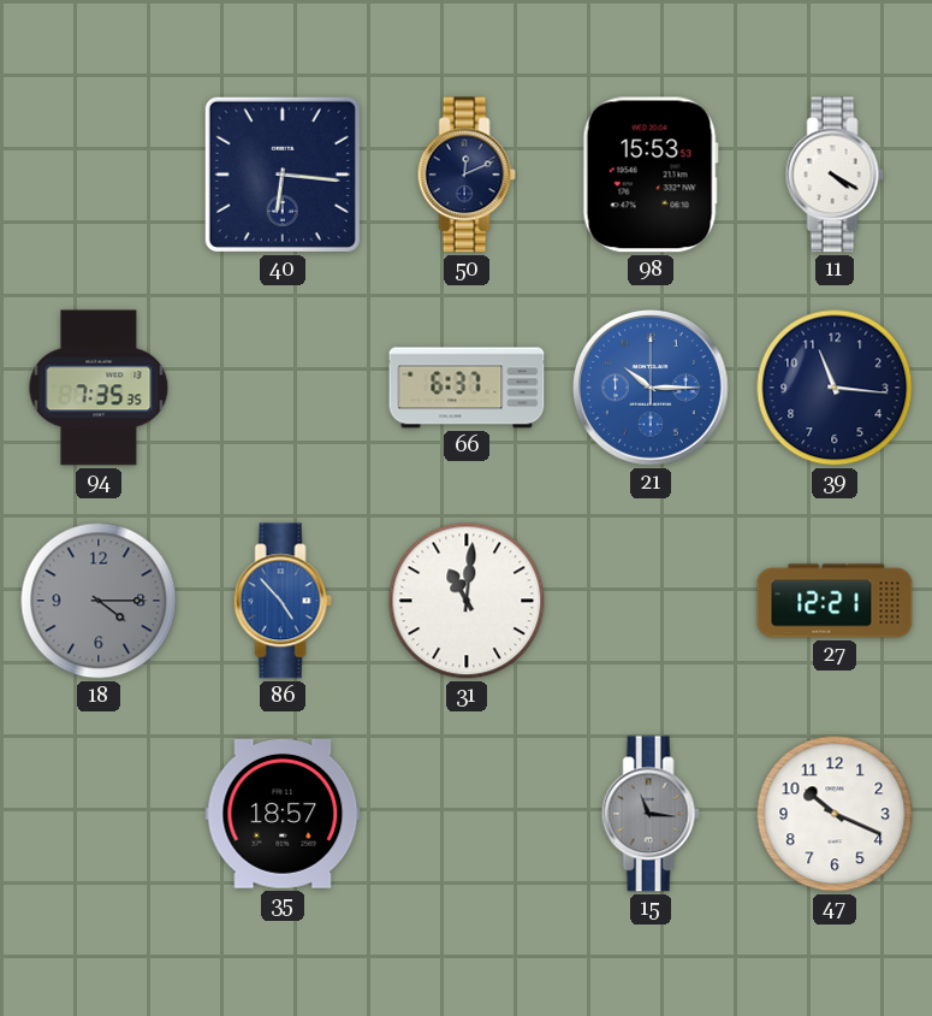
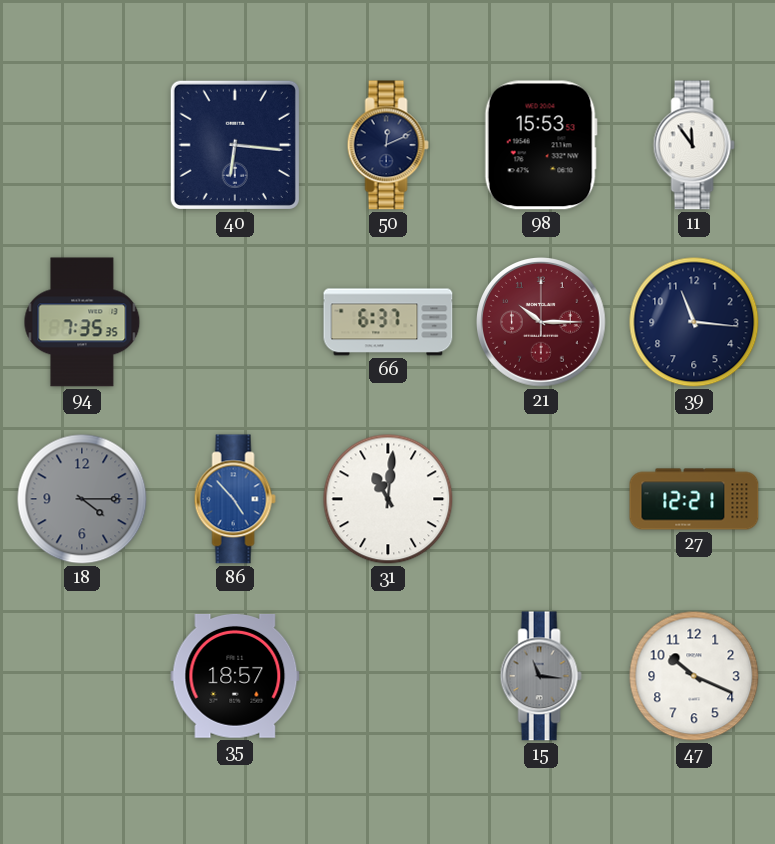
11: 4:20 -> 11:54 (694, 145)
21 dial: blue -> burgundy (542, 323)
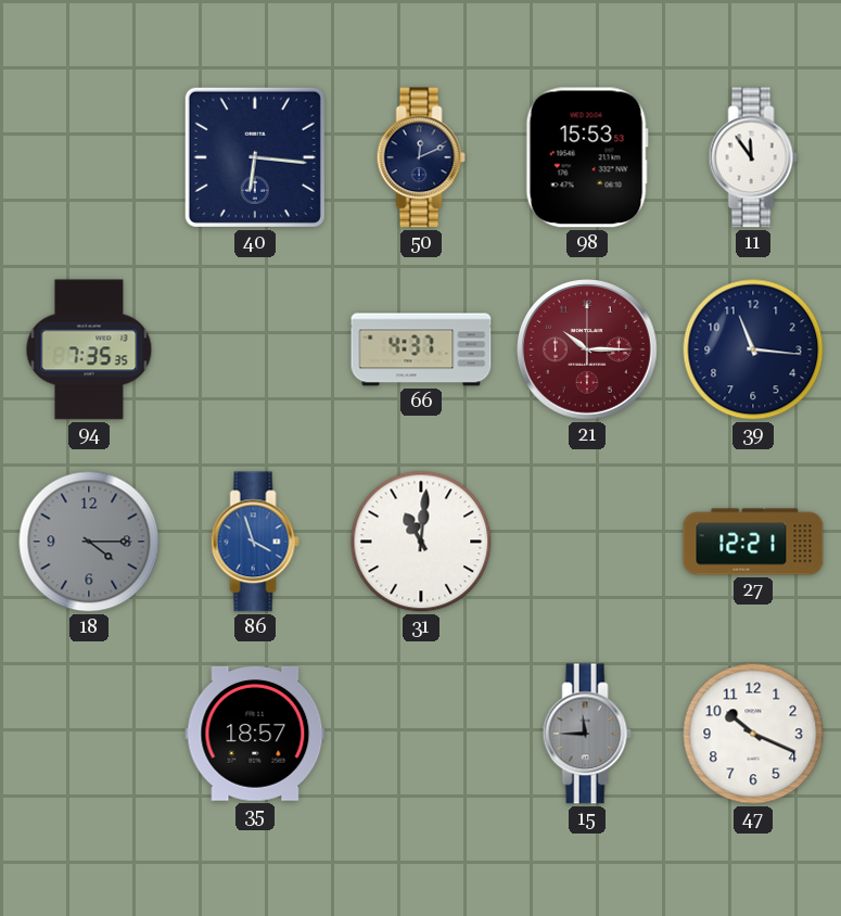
66: 6:37 -> 4:37 (421, 349)
86: 4:53 -> 3:57 (255, 542)
15: 11:16 -> 11:45 (587, 734)
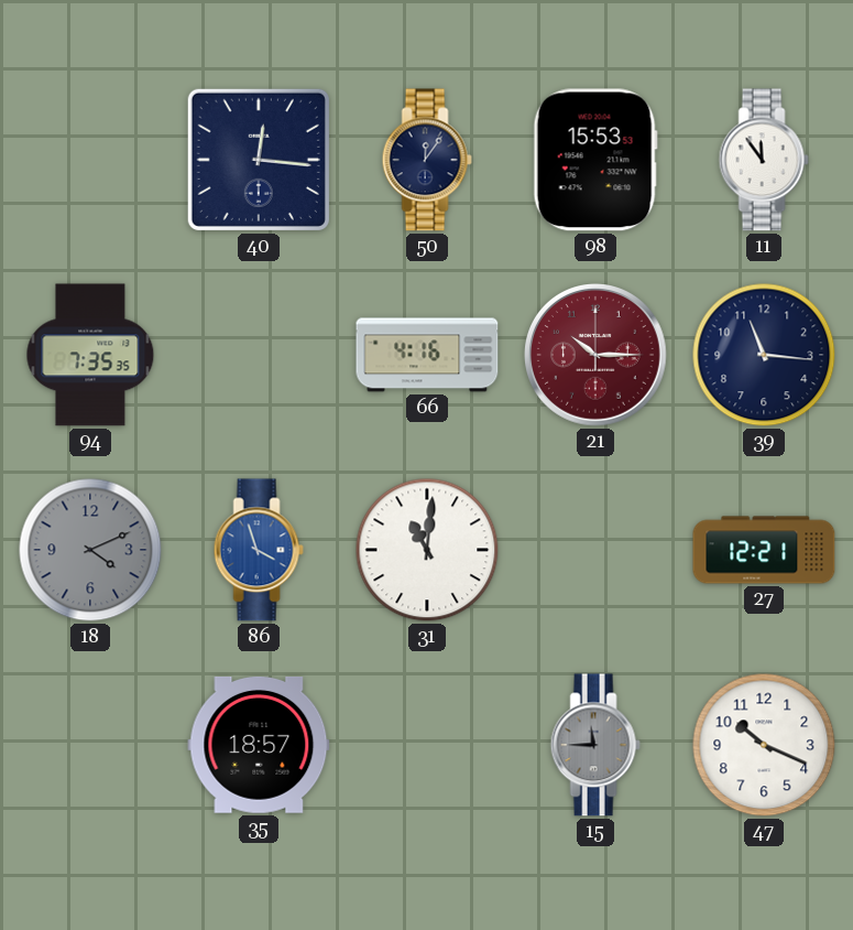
40: 6:16 -> 12:16 (259, 160)
50: 12:11 -> 12:06 (427, 160)
66: 4:37 -> 4:16 (427, 355)
18: 4:15 -> 4:11 (90, 550)
